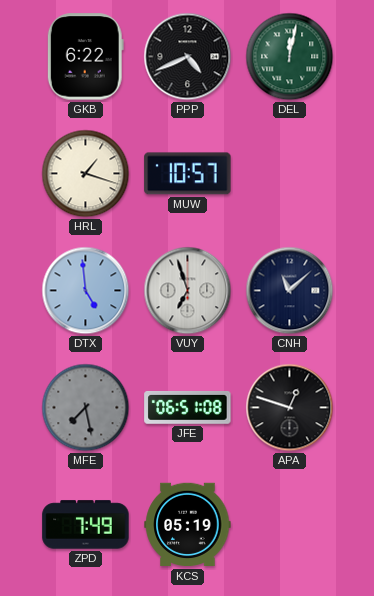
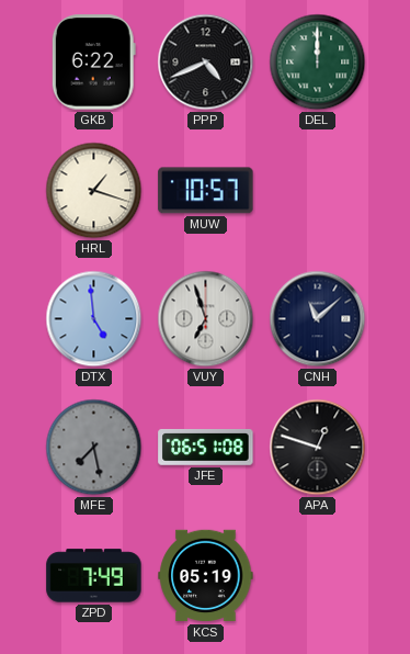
DEL: 12:02 -> 12:00 (318, 63)
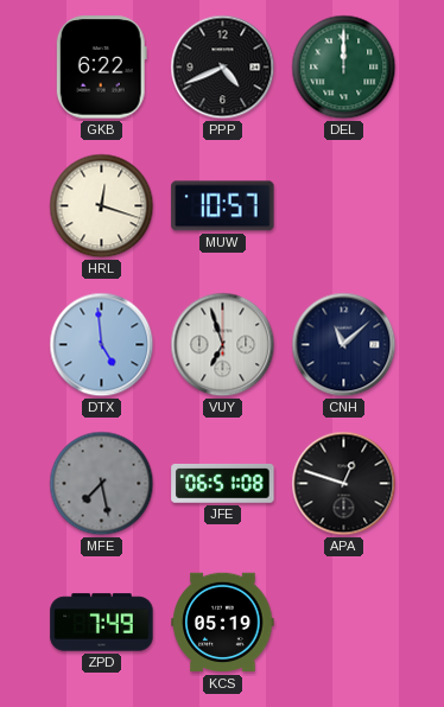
HRL: 1:18 -> 12:18 (102, 206)
